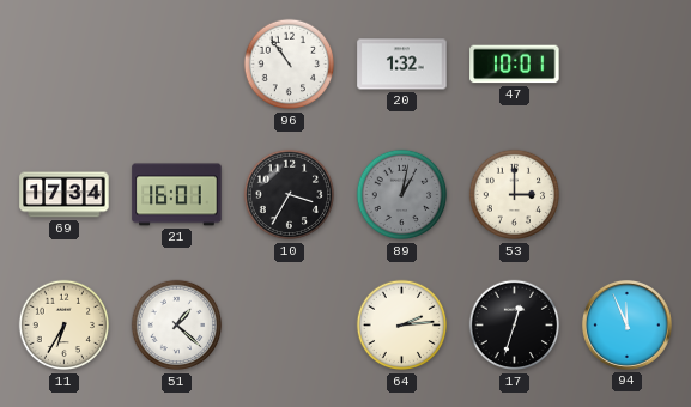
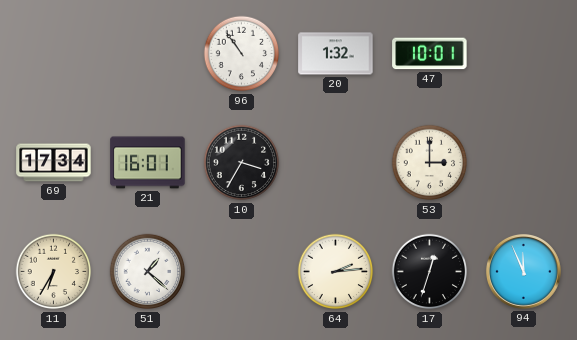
89: 1:02 -> none (402, 195)
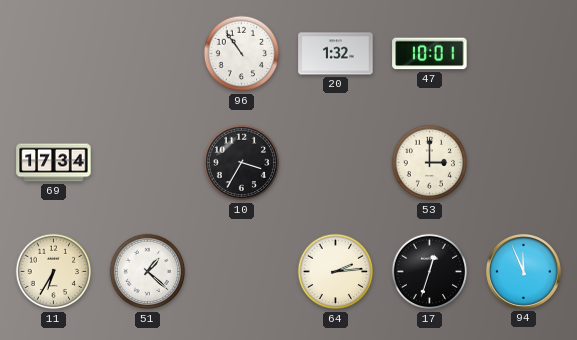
21: 16:01 -> none (148, 163)
